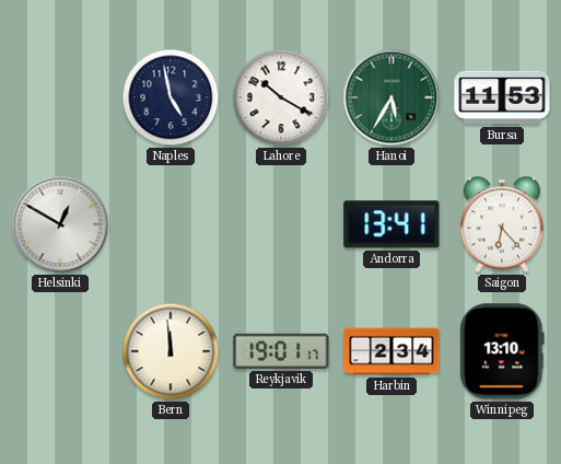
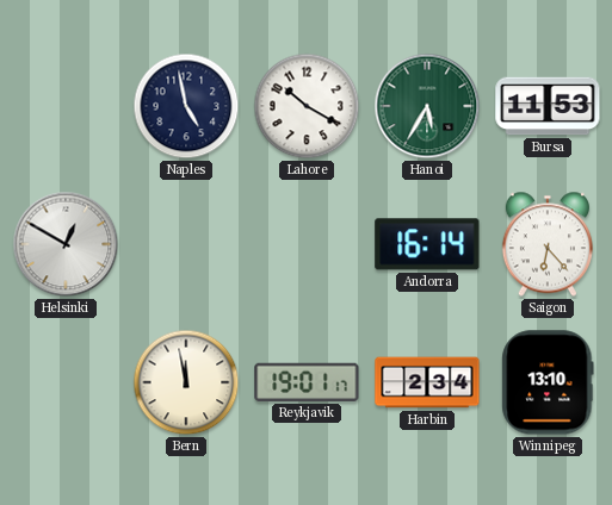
Andorra: 13:41 -> 16:14 (427, 244)
Bern: 11:59 -> 11:58 (186, 382)
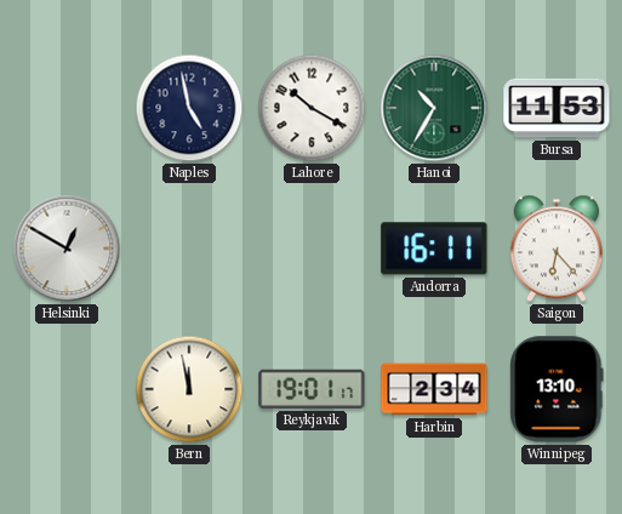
Hanoi: 5:35 -> 10:35 (434, 108)
Andorra: 16:14 -> 16:11 (434, 249)
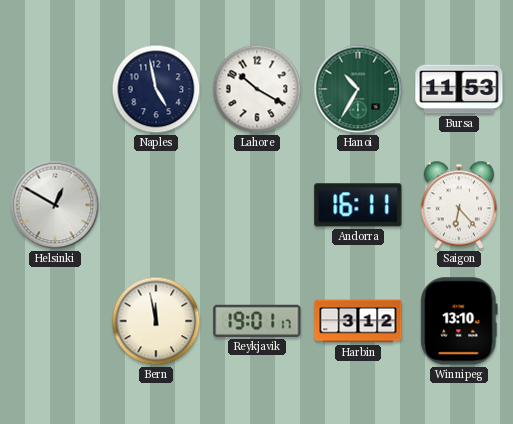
Harbin: 2:34 -> 3:12 (358, 321)
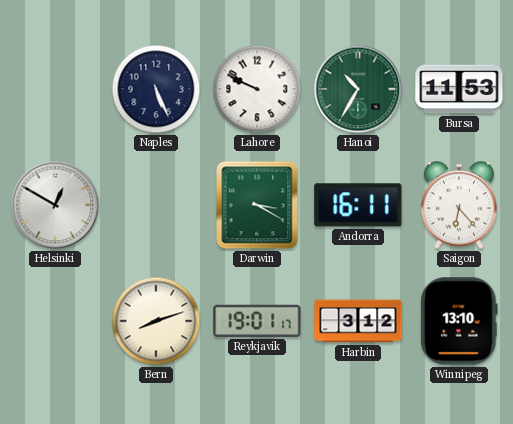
Naples: 4:58 -> 5:26 (156, 89)
Lahore: 10:20 -> 9:49 (257, 89)
Darwin: none -> 3:20 (257, 205)
Bern: 11:58 -> 8:12 (156, 321)
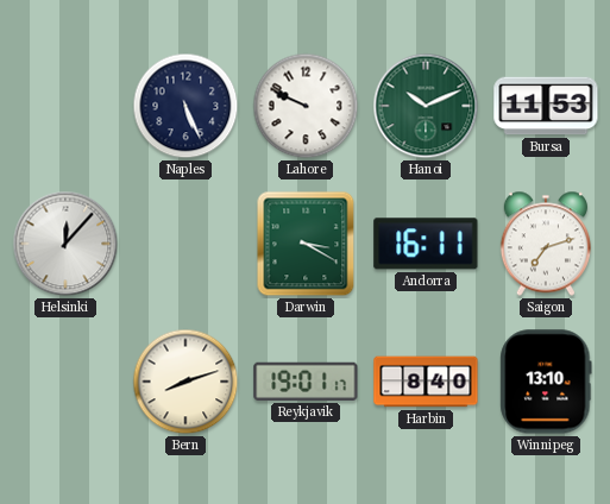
Hanoi: 10:35 -> 10:11 (426, 106)
Helsinki: 12:50 -> 12:07 (65, 244)
Saigon: 6:23 -> 7:12 (546, 244)
Harbin: 3:12 -> 8:40 (426, 382)
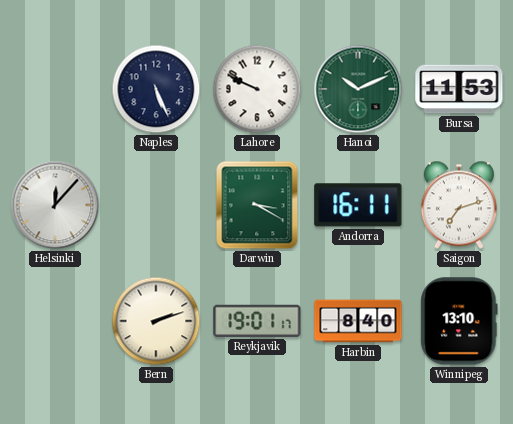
Bern: 8:12 -> 2:12 (156, 321)
